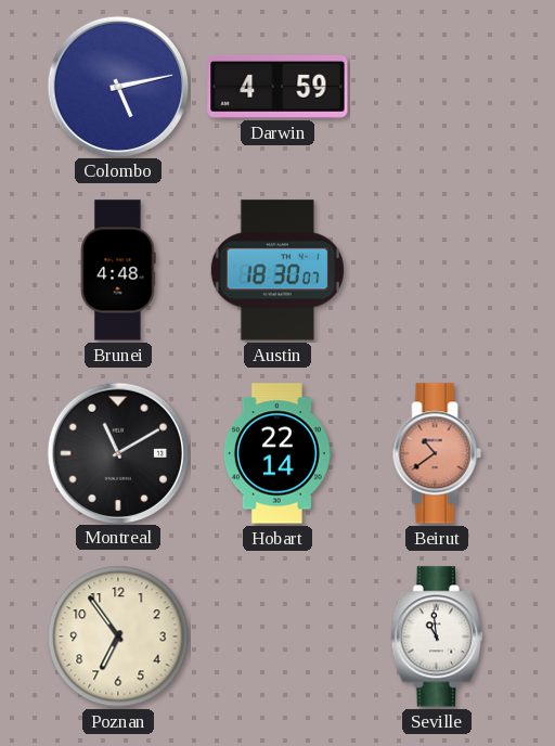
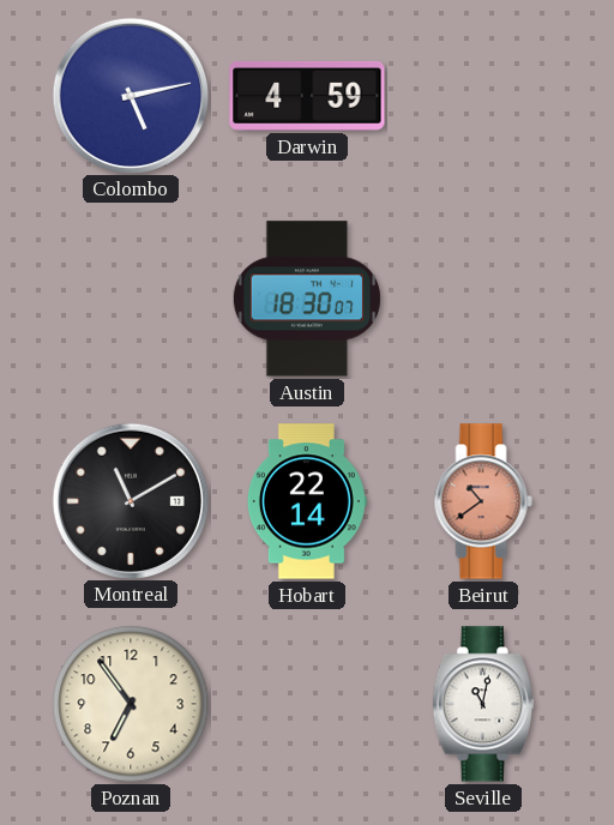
Brunei: 4:48 -> none (118, 270)
Seville: 10:59 -> 11:02 (483, 704)
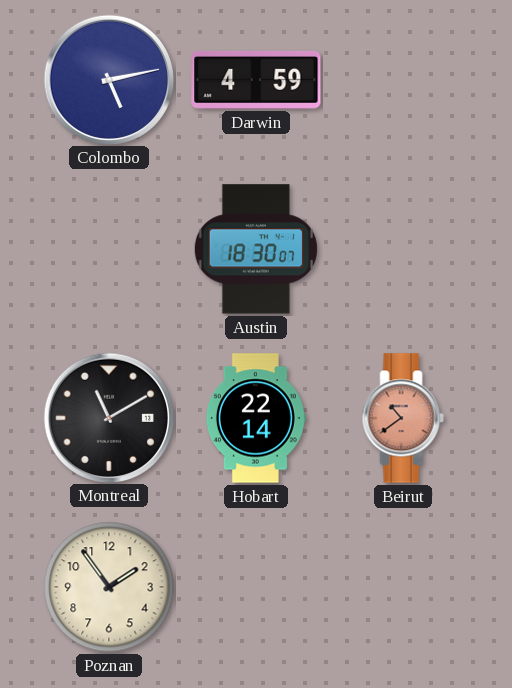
Poznan: 6:54 -> 1:54 (109, 587)
Seville: 11:02 -> none (483, 704)
